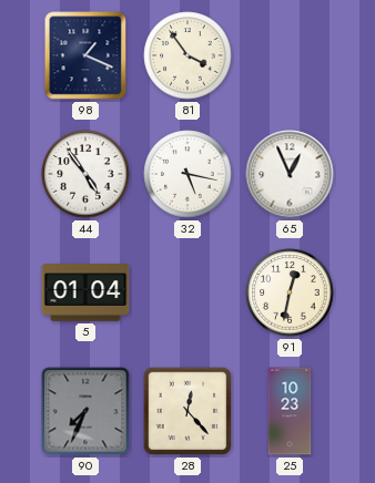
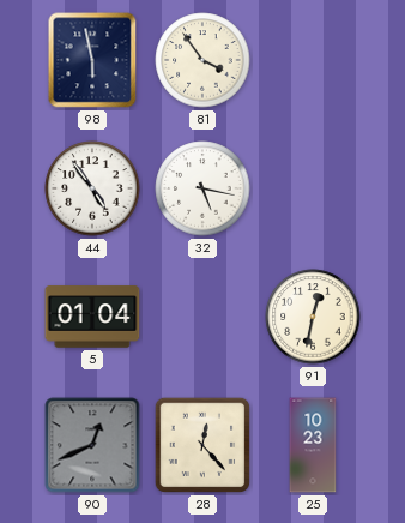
98: 1:19 -> 5:58 (92, 60)
65: 12:56 -> none (290, 174)
90: 7:34 -> 12:41 (92, 445)
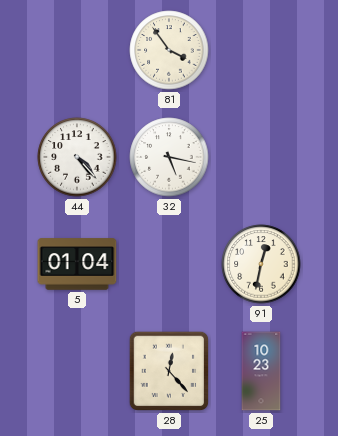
98: 5:58 -> none (92, 60)
44: 4:54 -> 4:23 (77, 157)
90: 12:41 -> none (92, 445)
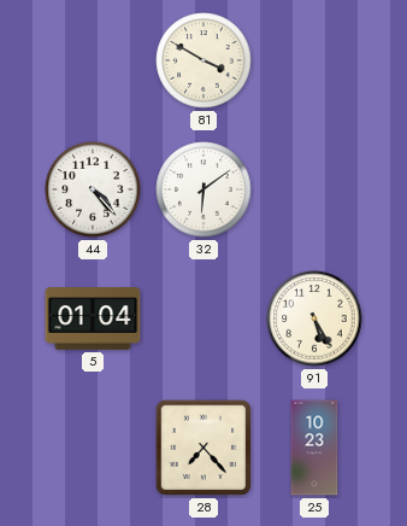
81: 3:54 -> 3:50 (203, 60)
32: 5:17 -> 6:09 (203, 189)
91: 12:32 -> 5:25 (314, 318)
28: 12:23 -> 7:23 (203, 448)
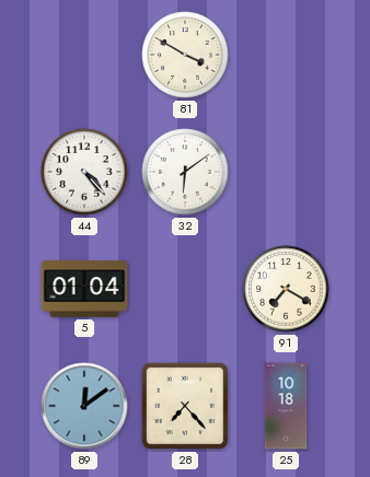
91: 5:25 -> 7:20 (286, 289)
89: none -> 12:09 (84, 406)
25: 10:23 -> 10:18 (286, 406)
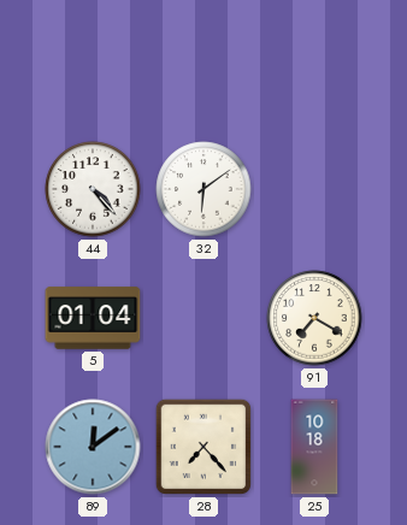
81: 3:50 -> none (185, 55)
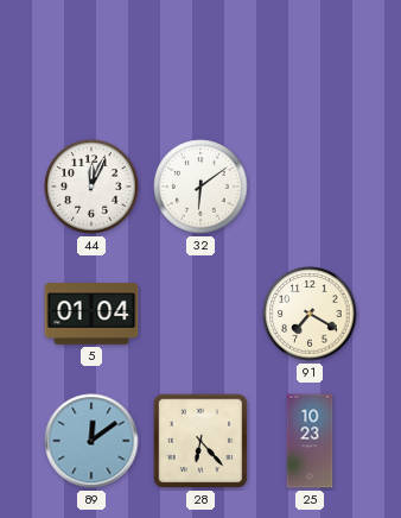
44: 4:23 -> 12:04 (91, 187)
28: 7:23 -> 6:23 (200, 441)
25: 10:18 -> 10:23 (310, 441)
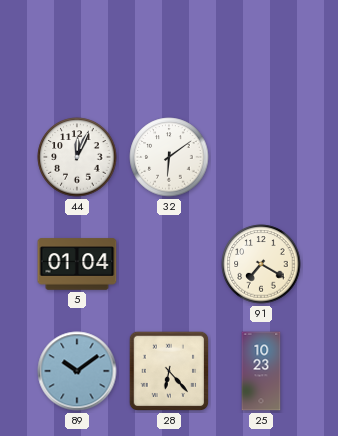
89: 12:09 -> 10:09 (77, 371)
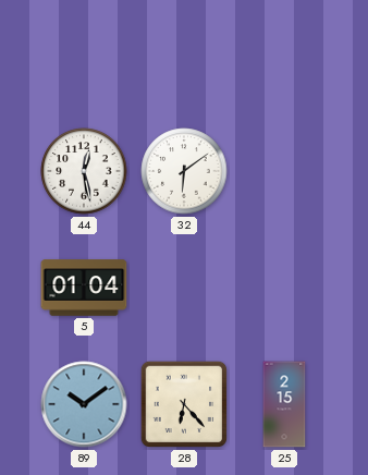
44: 12:04 -> 12:28 (84, 171)
91: 7:20 -> none (261, 264)
25: 10:23 -> 2:15 (284, 404)
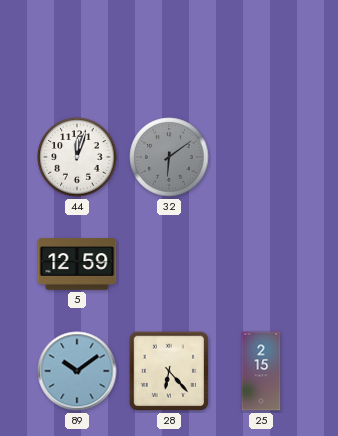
44: 12:28 -> 12:03 (77, 157)
32 dial: white -> grey (169, 157)
5: 01:04 -> 12:59 (77, 264)
